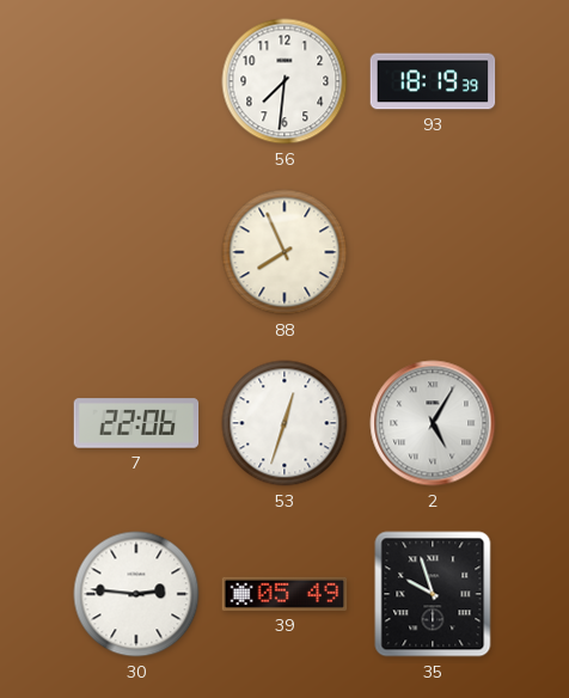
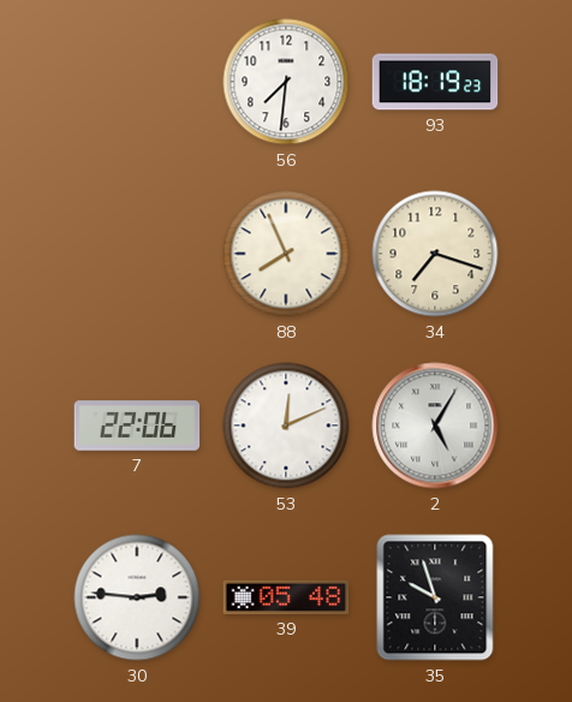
93: 18:19:39 -> 18:19:23 (435, 82)
34: none -> 7:18 (435, 254)
53: 12:33 -> 12:11 (286, 426)
39: 05:49 -> 05:48 (286, 597)
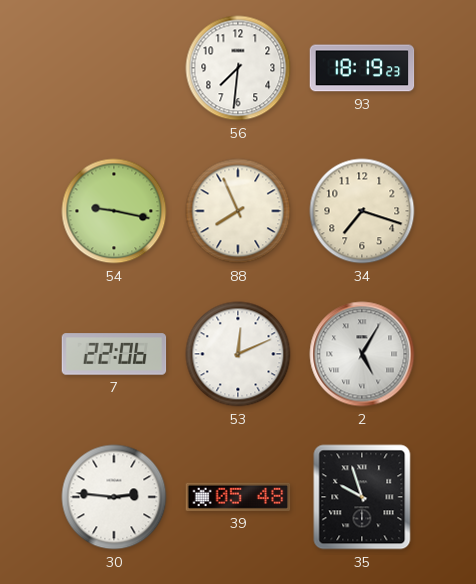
54: none -> 9:17 (114, 211)
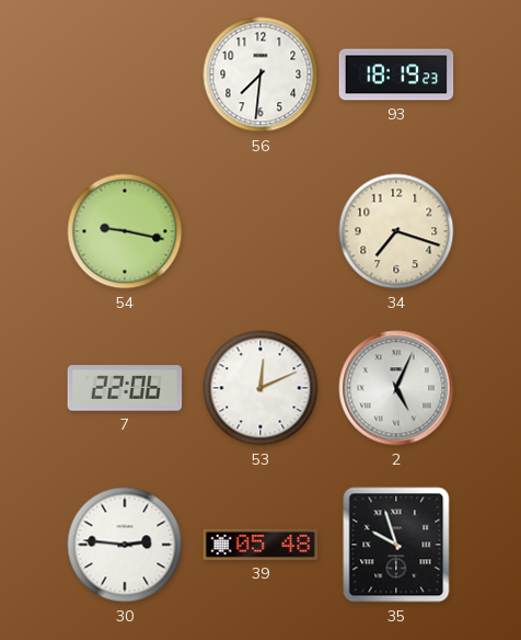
88: 7:56 -> none (238, 211)
2: 5:05 -> 5:04 (396, 388)
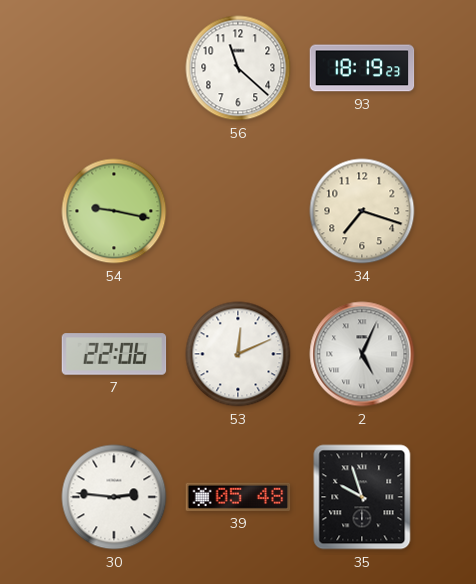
56: 7:31 -> 11:22 (238, 68)
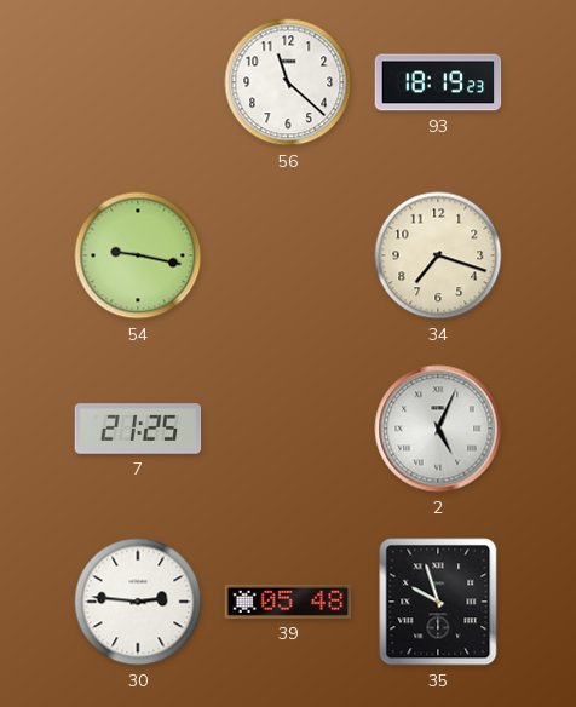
7: 22:06 -> 21:25 (138, 429)
53: 12:11 -> none (238, 354)
